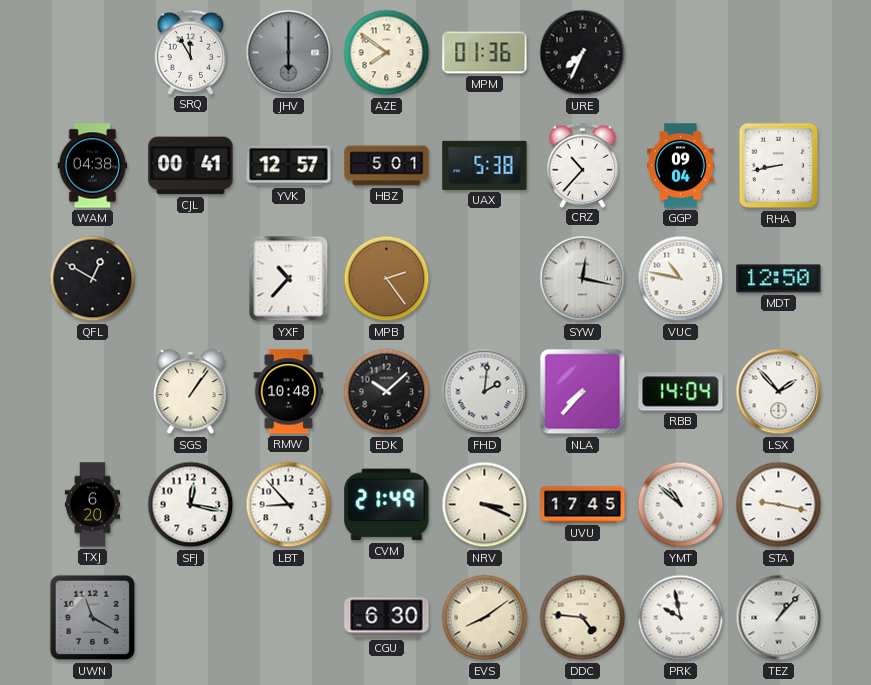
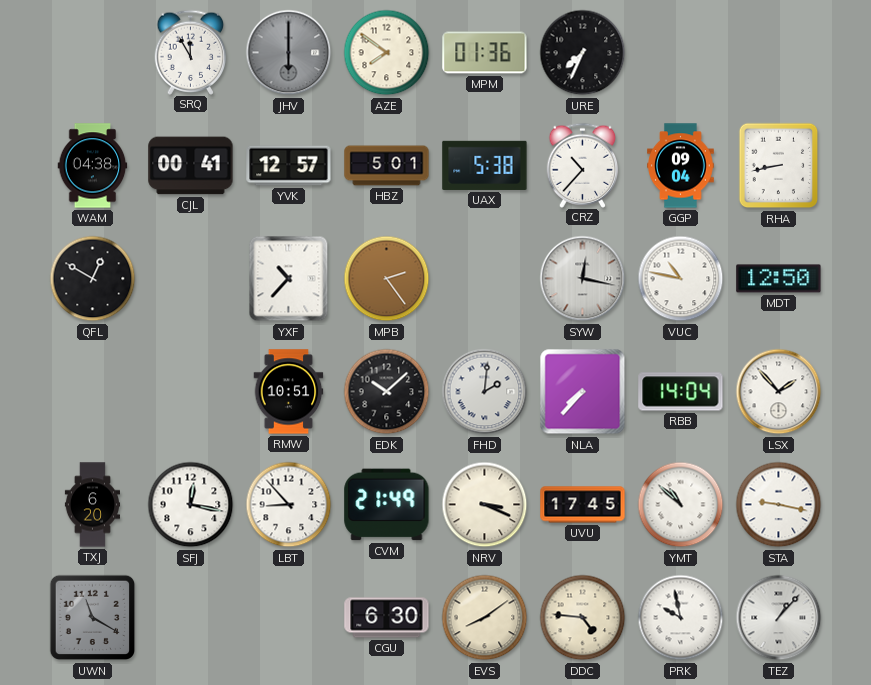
SGS: 1:06 -> none (191, 392)
RMW: 10:48 -> 10:51 (289, 392)
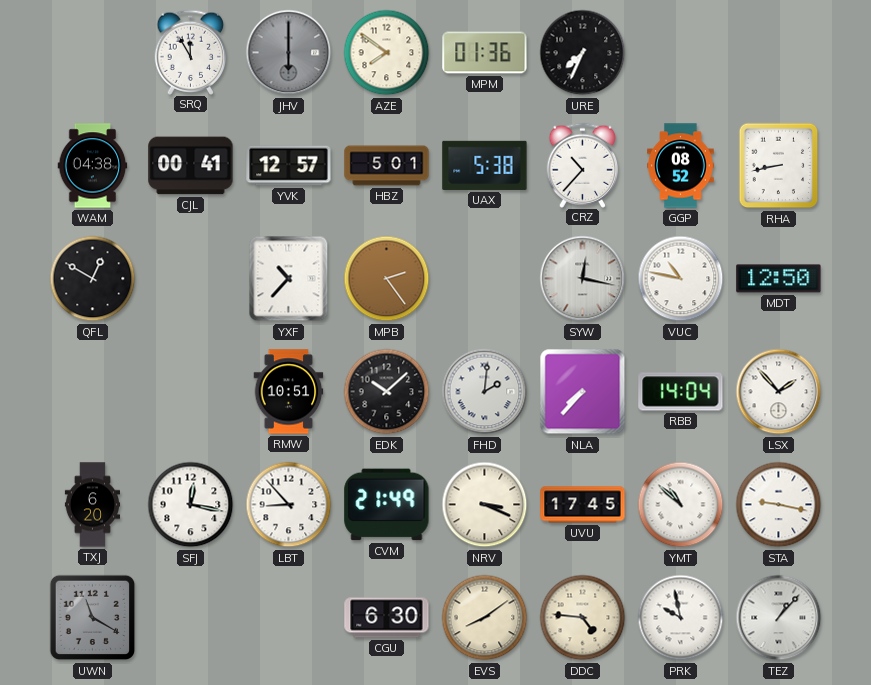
GGP: 09:04 -> 08:52 (681, 166)
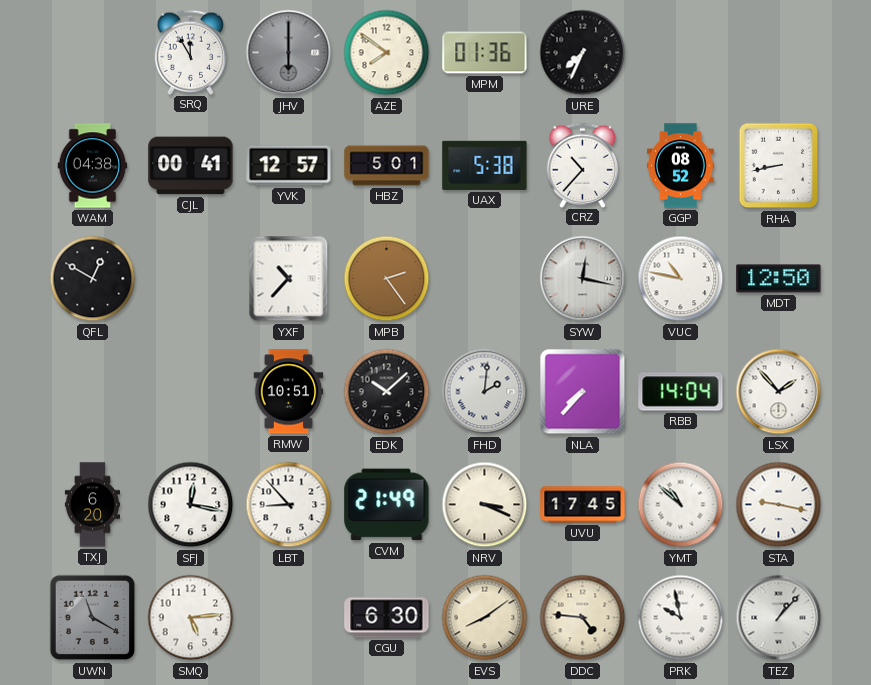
SMQ: none -> 5:14 (191, 618)
